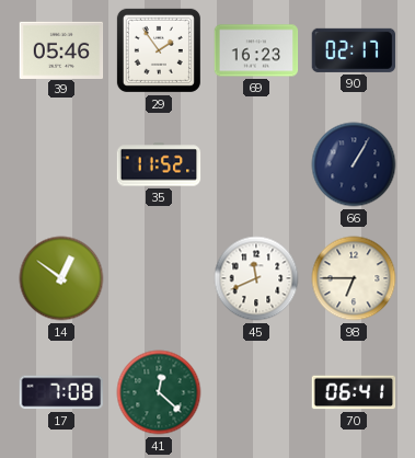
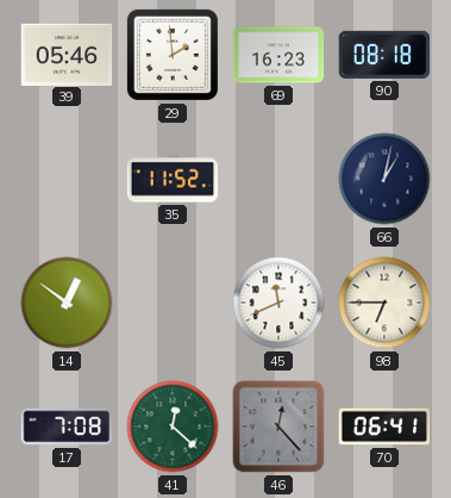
29: 1:54 -> 1:59 (173, 55)
90: 02:17 -> 08:18 (383, 55)
66: 1:05 -> 1:02 (384, 179)
46: none -> 12:23 (278, 427)
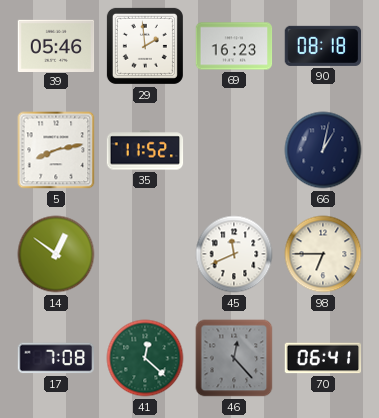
5: none -> 8:13 (56, 150)
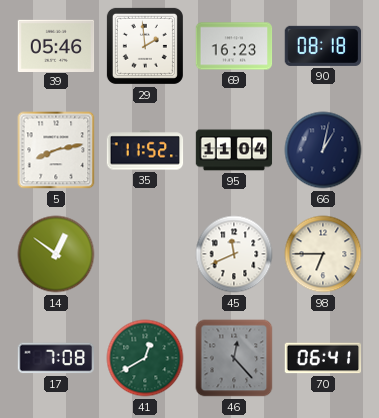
95: none -> 11:04 (234, 150)
41: 12:22 -> 12:40 (145, 358)
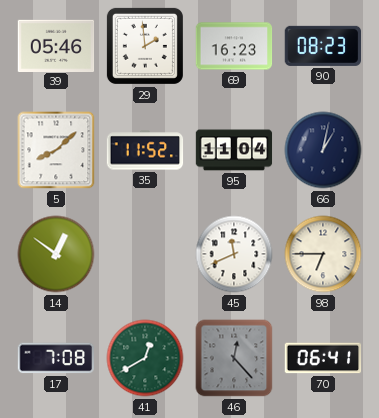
90: 08:18 -> 08:23 (322, 46)
5: 8:13 -> 8:08 (56, 150)
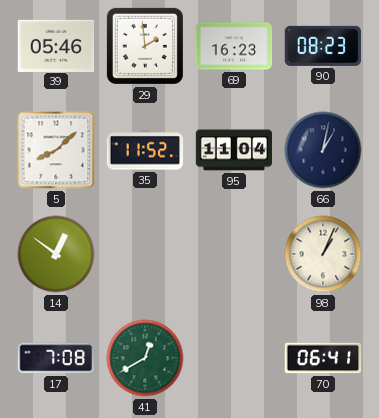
45: 11:41 -> none (234, 254)
98: 6:45 -> 1:04 (323, 254)
46: 12:23 -> none (234, 358)
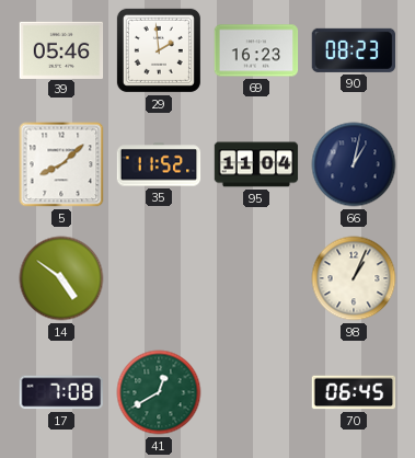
14: 12:51 -> 4:51 (61, 278)
70: 06:41 -> 06:45 (354, 392)
